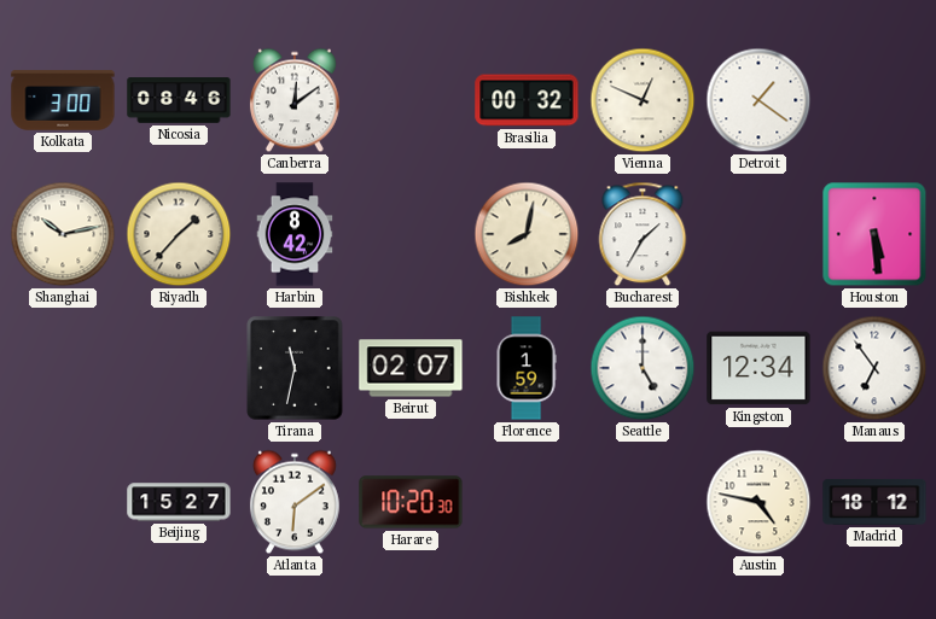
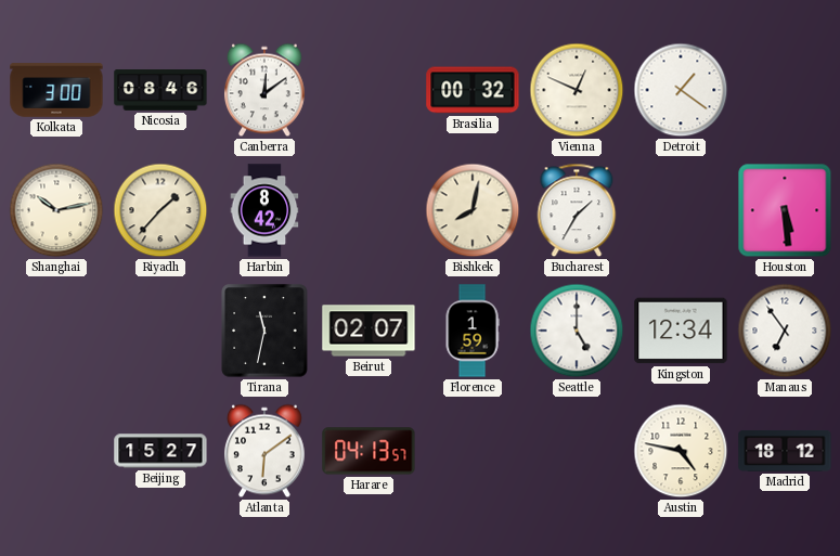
Harare: 10:20 -> 04:13 (369, 451)
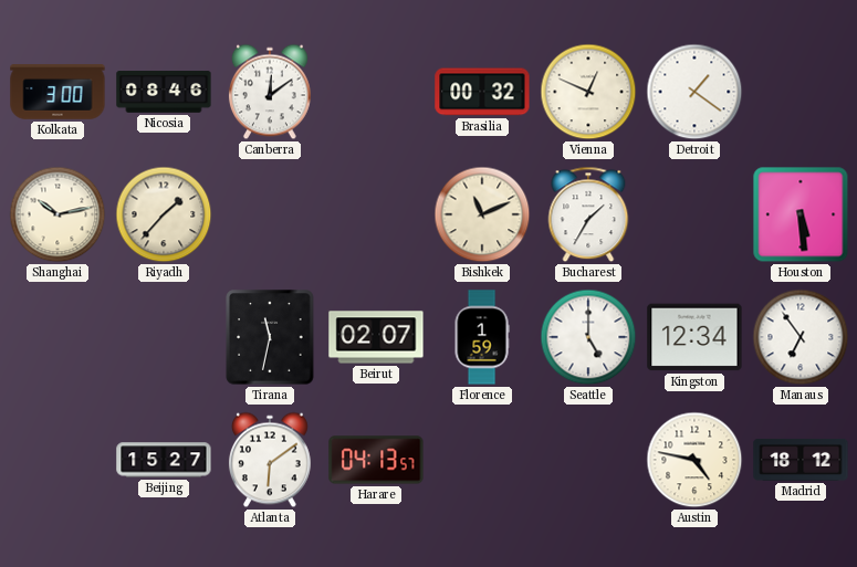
Harbin: 8:42 -> none (264, 210)
Bishkek: 8:02 -> 11:11 (482, 214)
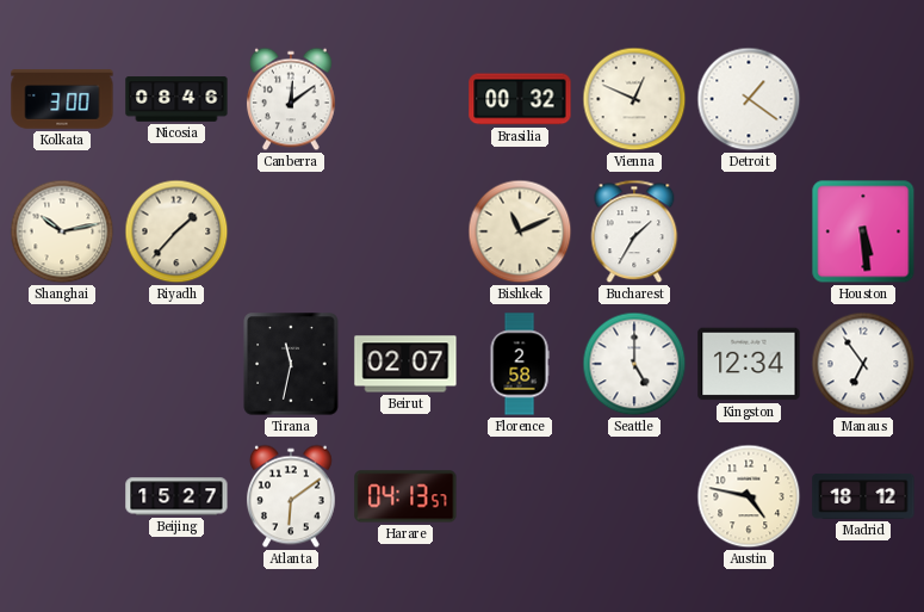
Florence: 1:59 -> 2:58 (520, 364)
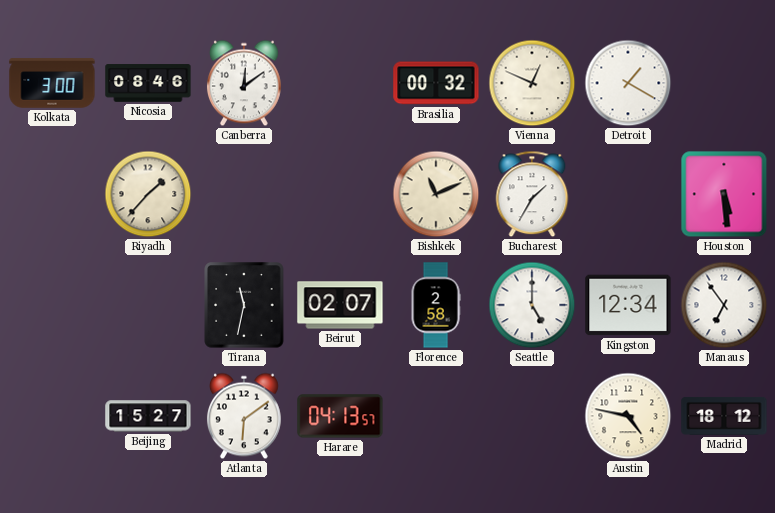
Detroit: 1:21 -> 1:20 (628, 83)
Shanghai: 10:13 -> none (62, 231)
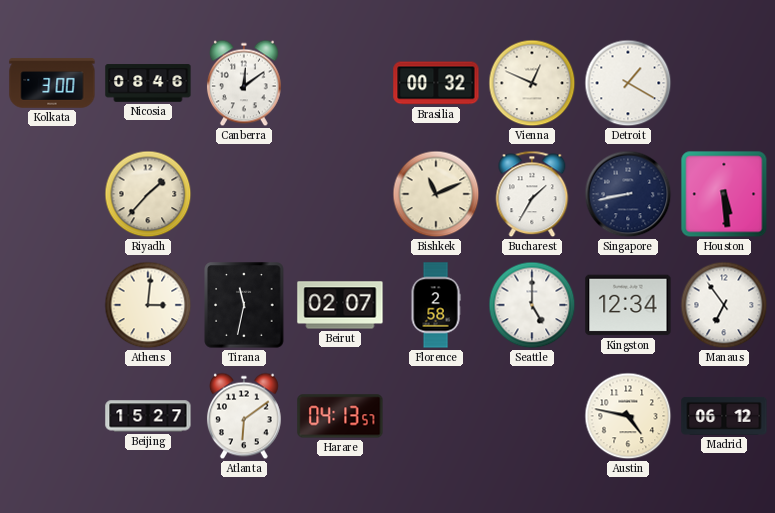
Singapore: none -> 8:43 (628, 194)
Athens: none -> 3:01 (148, 305)
Madrid: 18:12 -> 06:12 (724, 416)
